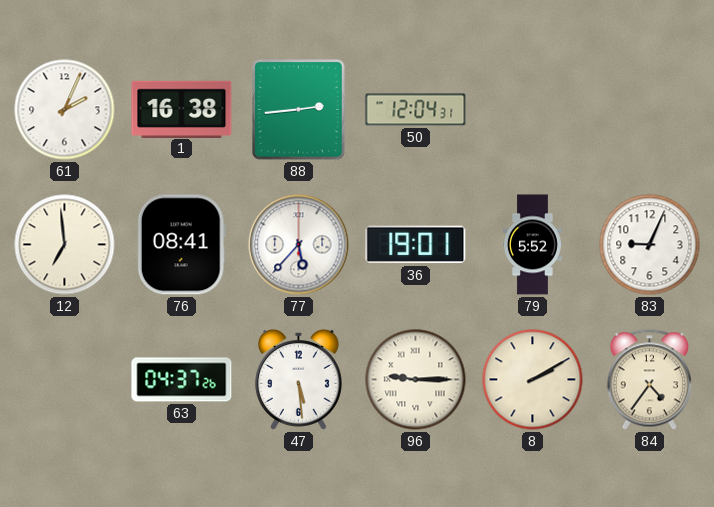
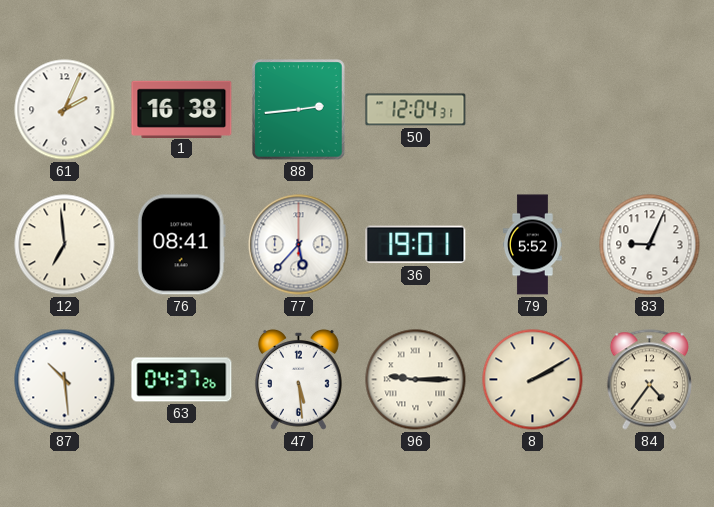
87: none -> 10:29 (65, 380)
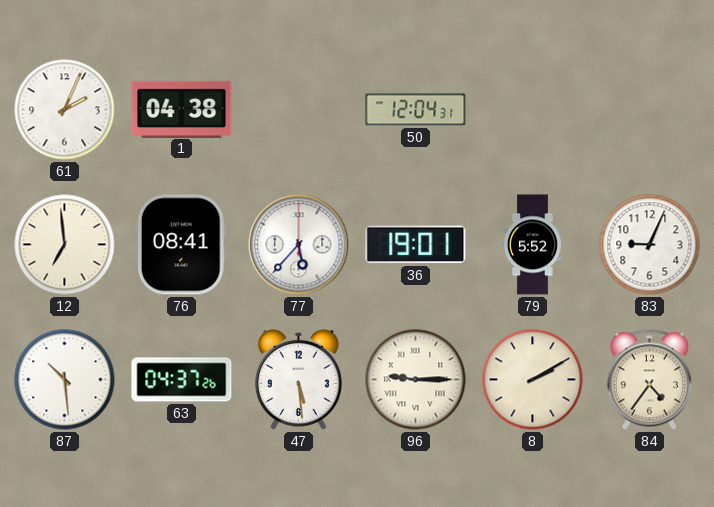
1: 16:38 -> 04:38 (182, 109)
88: 2:44 -> none (299, 110)
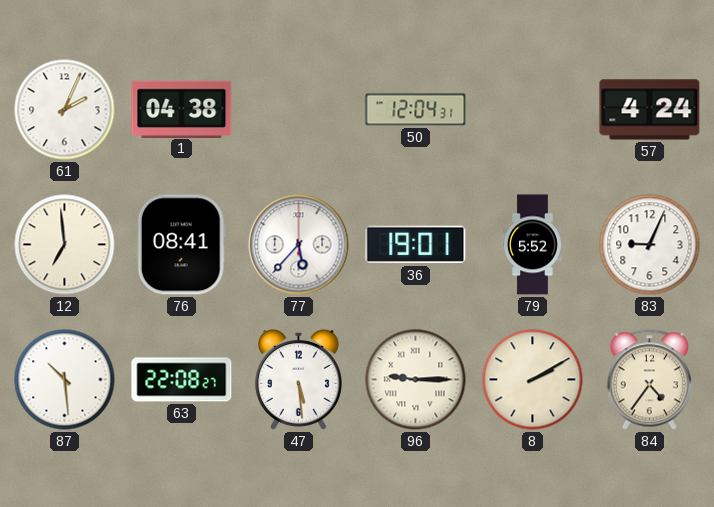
57: none -> 4:24 (650, 110)
63: 04:37 -> 22:08 (182, 380)
